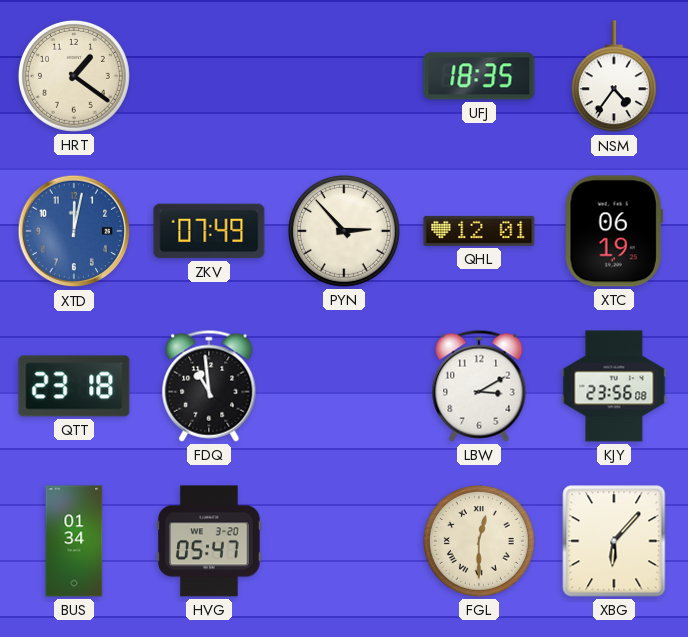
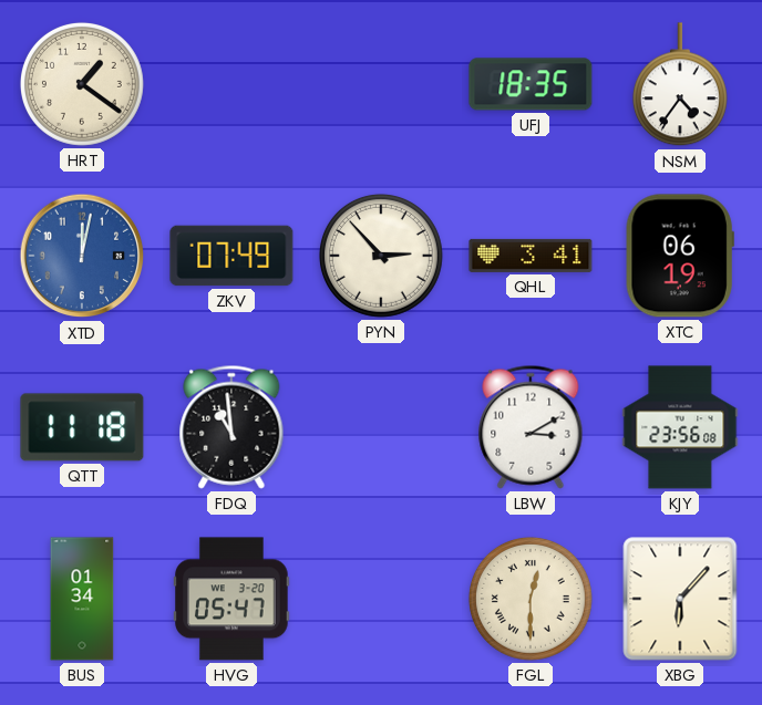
QHL: 12:01 -> 3:41 (531, 256)
QTT: 23:18 -> 11:18 (82, 427)
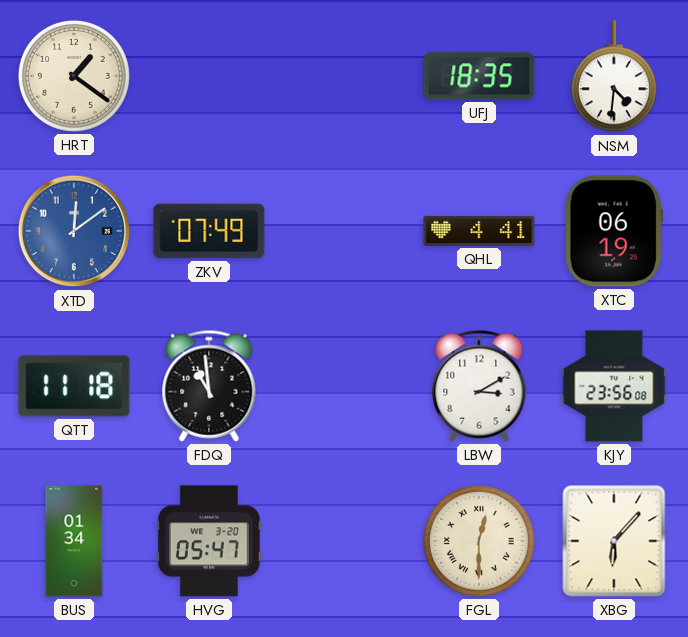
NSM: 4:36 -> 4:31 (614, 77)
XTD: 12:02 -> 12:09 (74, 231)
PYN: 2:53 -> none (381, 256)
QHL: 3:41 -> 4:41 (479, 231)
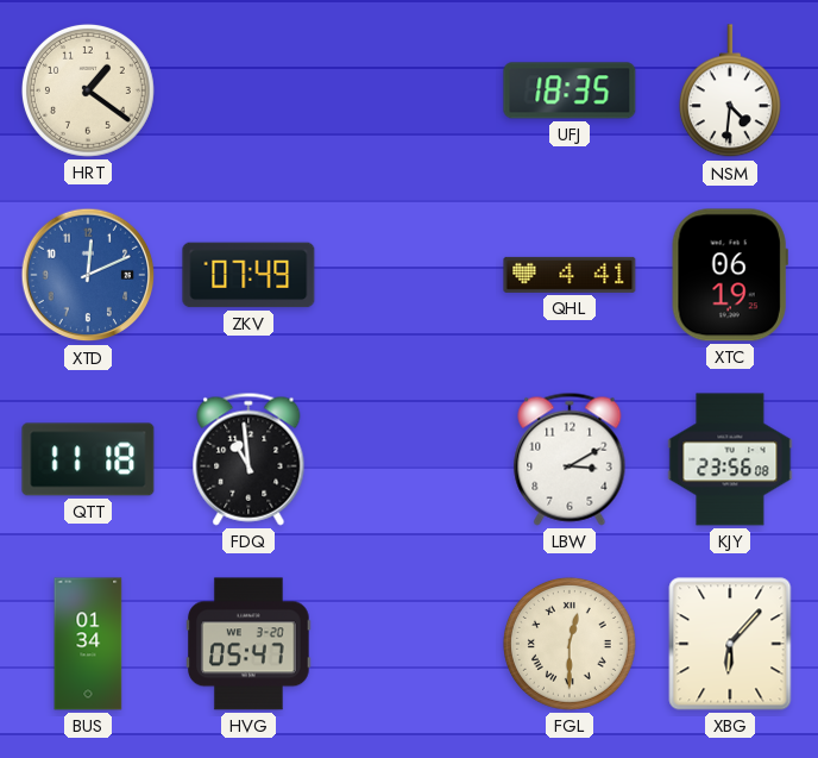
XTD: 12:09 -> 12:11 (88, 275)
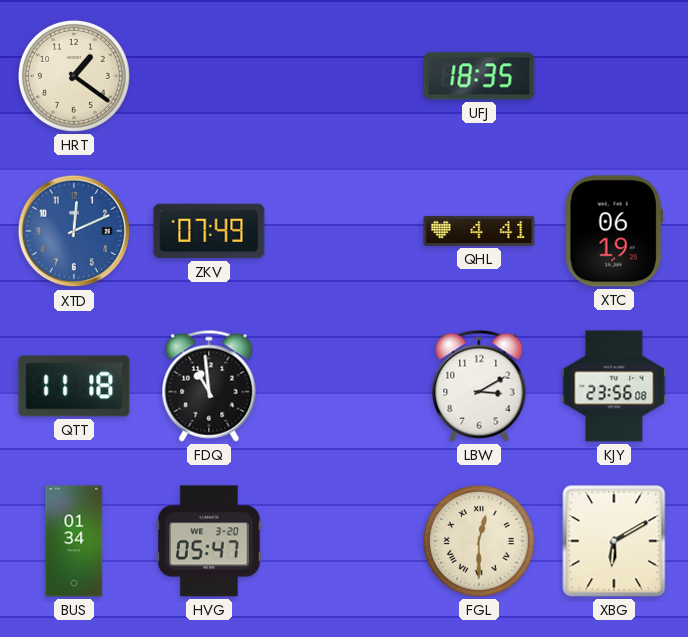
NSM: 4:31 -> none (730, 92)
XBG: 6:07 -> 6:10 (614, 541)
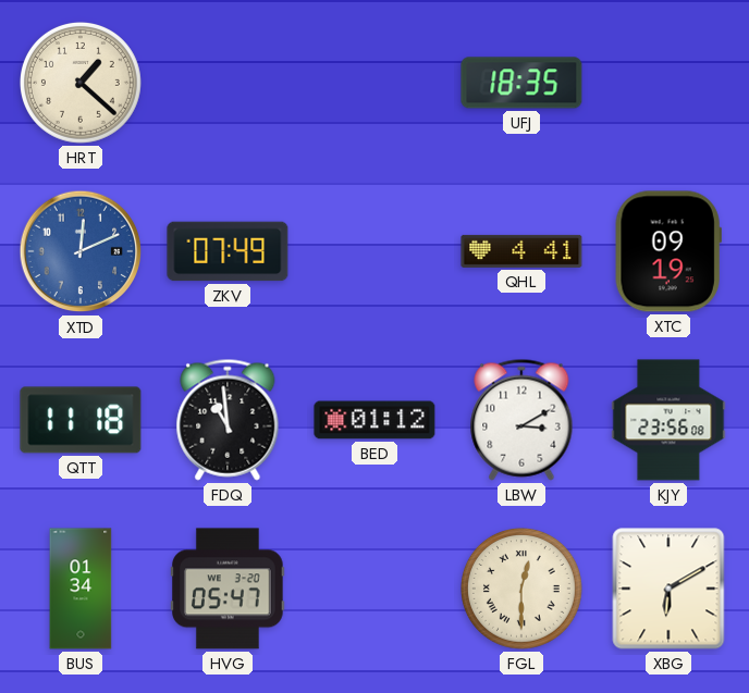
HRT: 1:21 -> 1:22 (81, 83)
XTC: 06:19 -> 09:19 (668, 251)
BED: none -> 01:12 (374, 420)
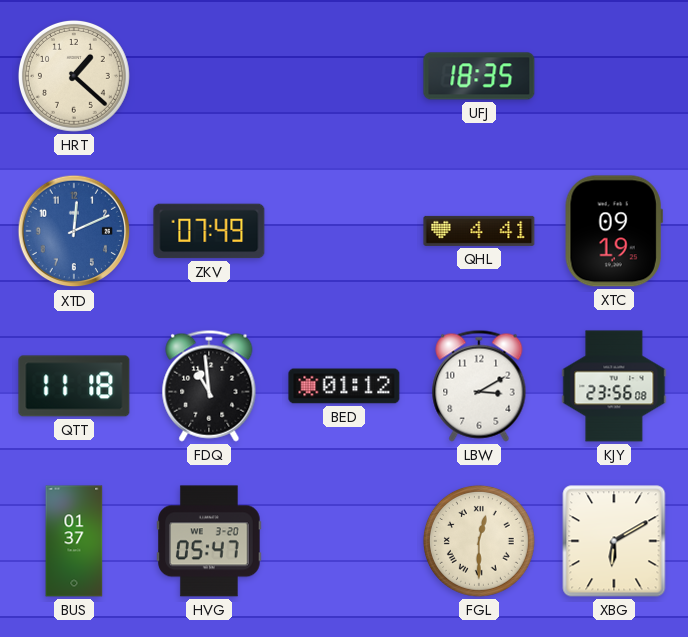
BUS: 01:34 -> 01:37 (74, 541)
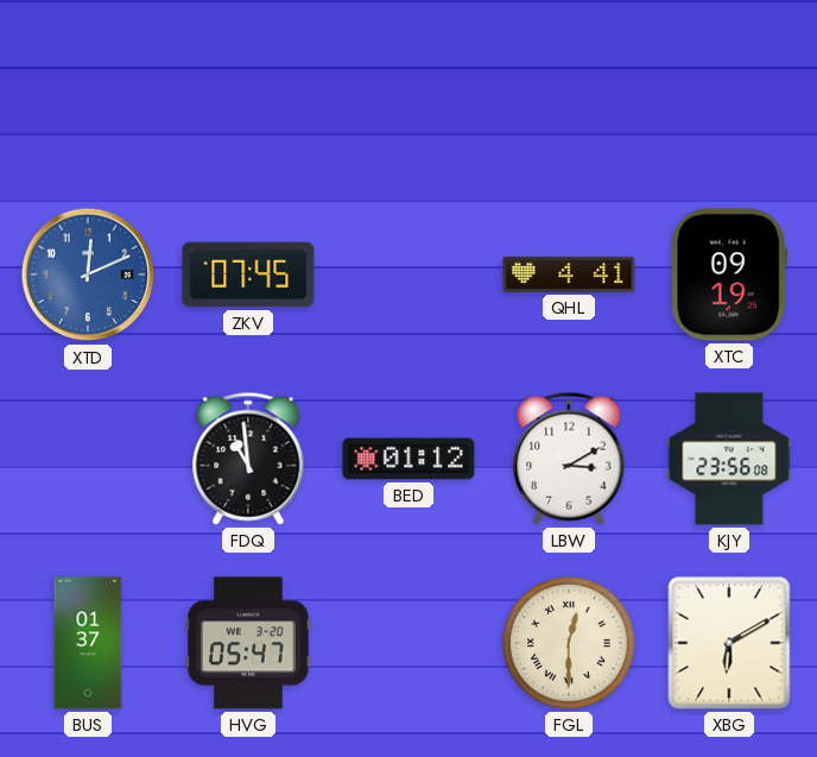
HRT: 1:22 -> none (74, 76)
UFJ: 18:35 -> none (479, 76)
ZKV: 07:49 -> 07:45 (248, 275)
QTT: 11:18 -> none (74, 386)
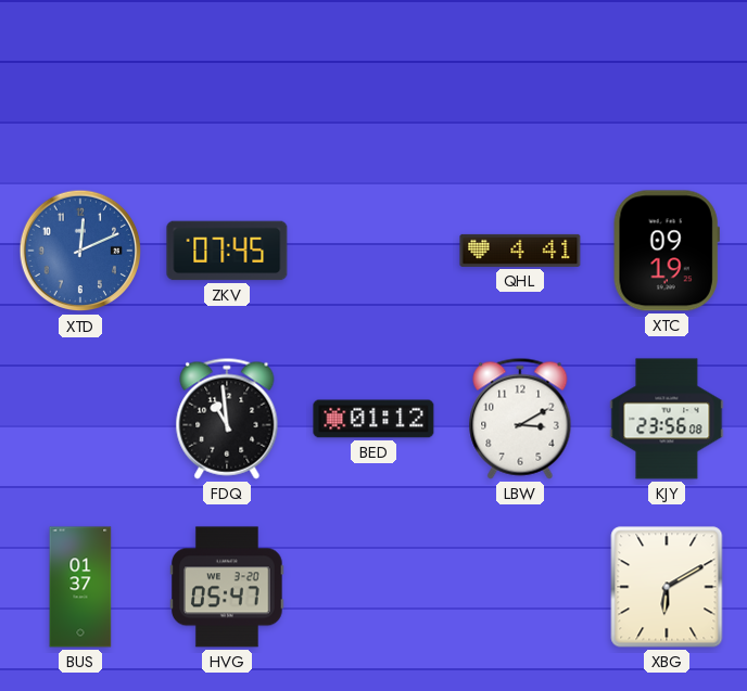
FGL: 12:30 -> none (569, 643)
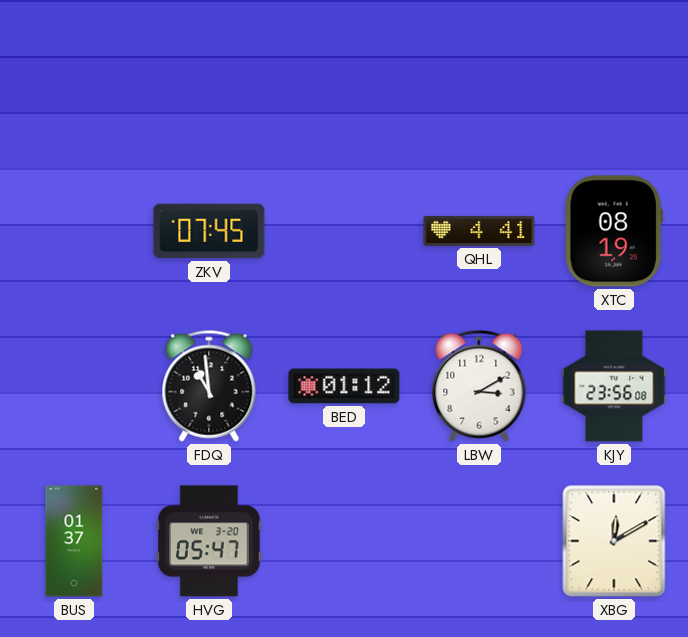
XTD: 12:11 -> none (80, 251)
XTC: 09:19 -> 08:19 (614, 231)
XBG: 6:10 -> 12:10 (614, 541)
